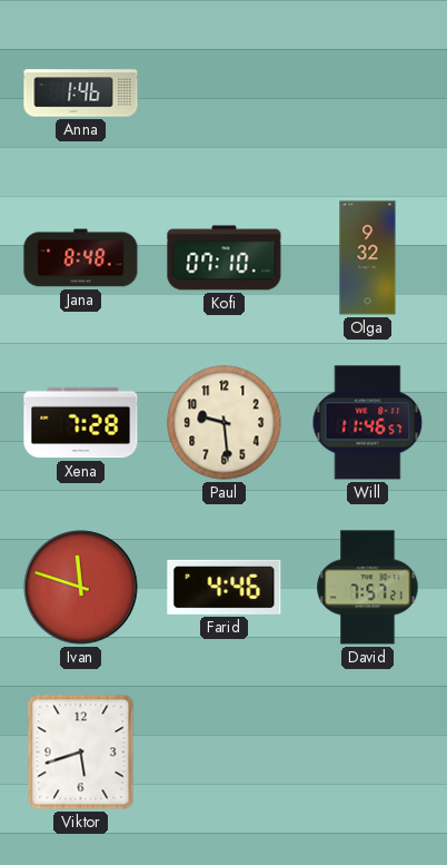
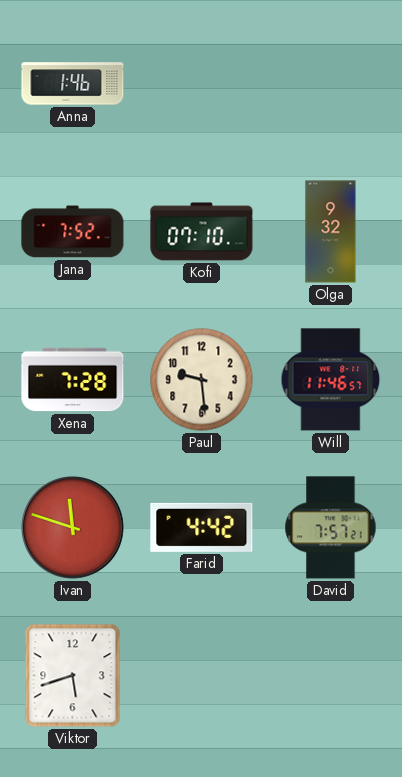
Jana: 8:48 -> 7:52 (73, 232)
Farid: 4:46 -> 4:42 (202, 527)
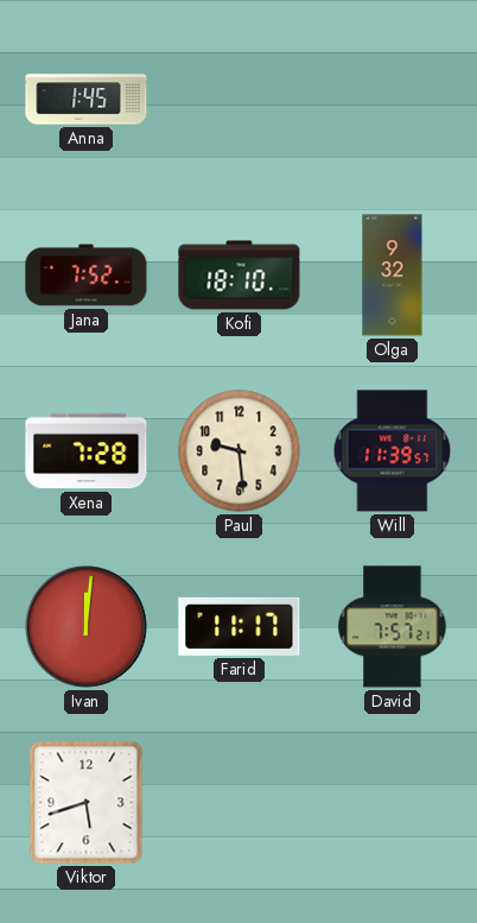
Anna: 1:46 -> 1:45 (87, 100)
Kofi: 07:10 -> 18:10 (240, 276)
Will: 11:46 -> 11:39 (393, 451)
Ivan: 11:48 -> 12:01 (87, 627)
Farid: 4:42 -> 11:17 (240, 626)
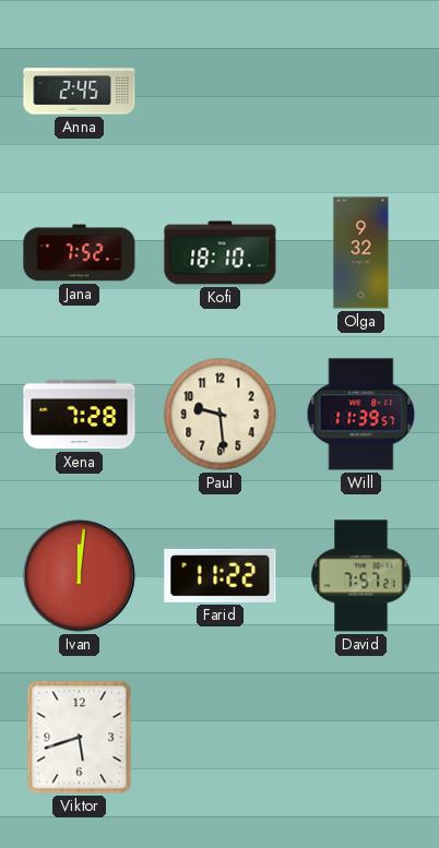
Anna: 1:45 -> 2:45 (80, 92)
Farid: 11:17 -> 11:22 (221, 575)
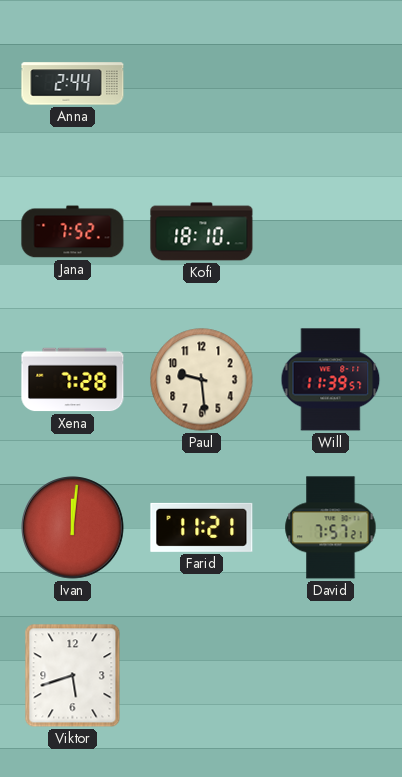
Anna: 2:45 -> 2:44 (73, 84)
Olga: 9:32 -> none (361, 253)
Farid: 11:22 -> 11:21 (202, 527)
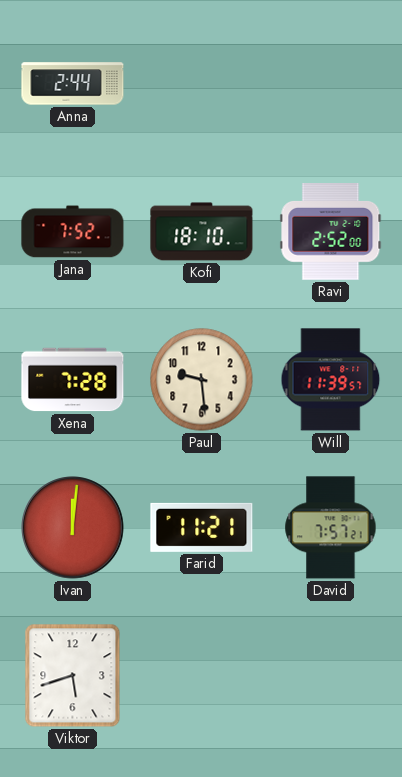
Ravi: none -> 2:52 (331, 232)
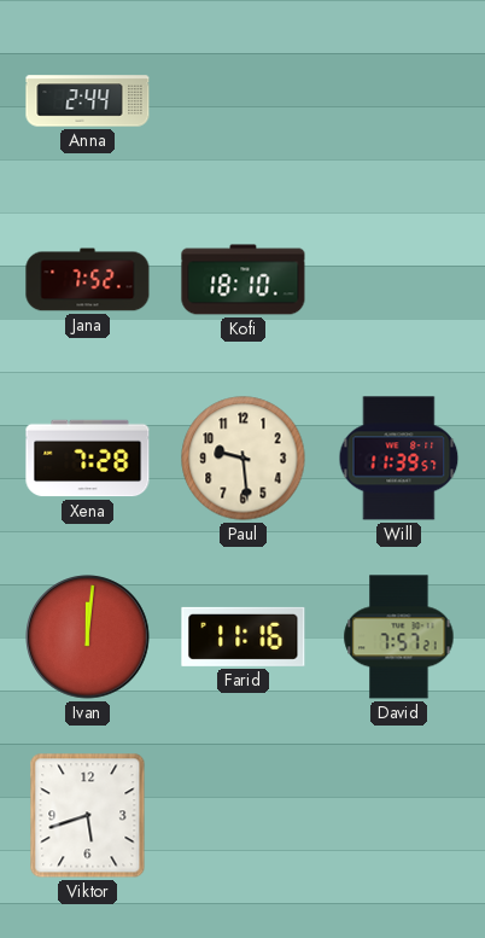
Ravi: 2:52 -> none (331, 232)
Farid: 11:21 -> 11:16 (244, 636)
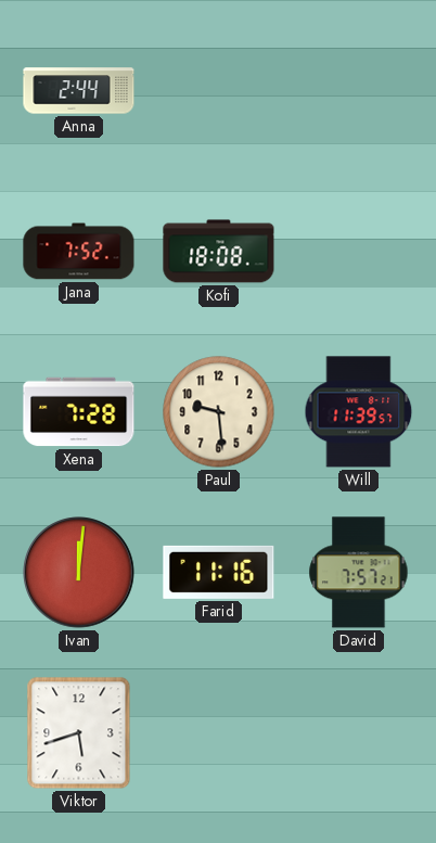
Kofi: 18:10 -> 18:08 (219, 252)
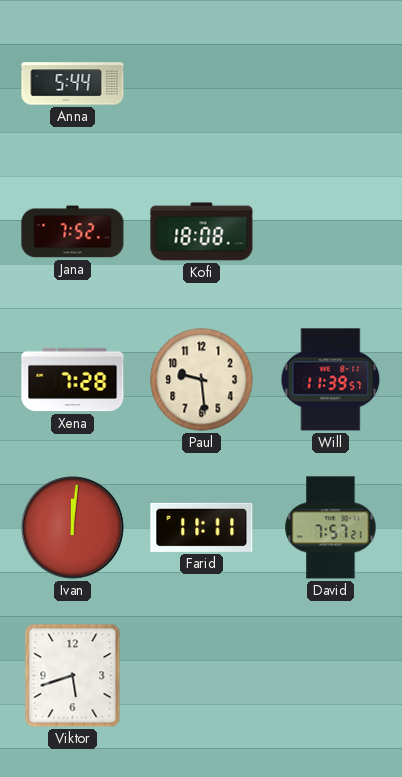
Anna: 2:44 -> 5:44 (73, 84)
Farid: 11:16 -> 11:11 (202, 527)
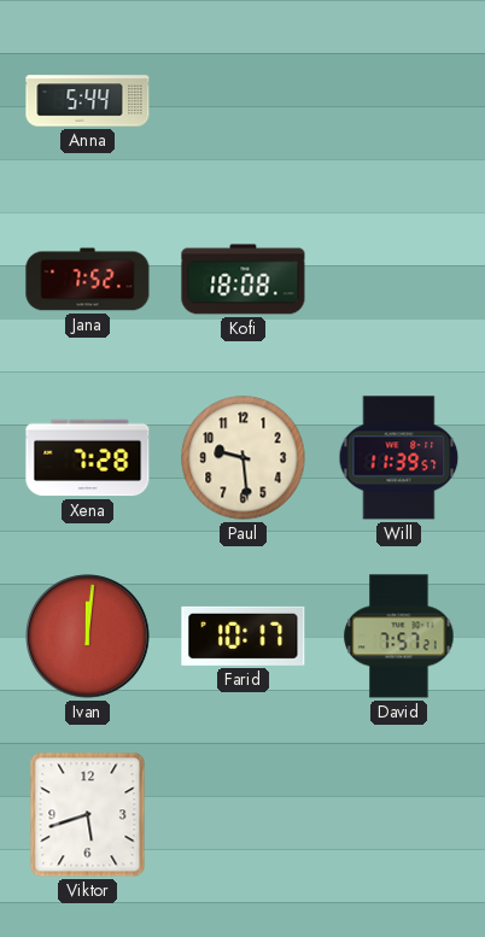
Farid: 11:11 -> 10:17 (244, 636)
